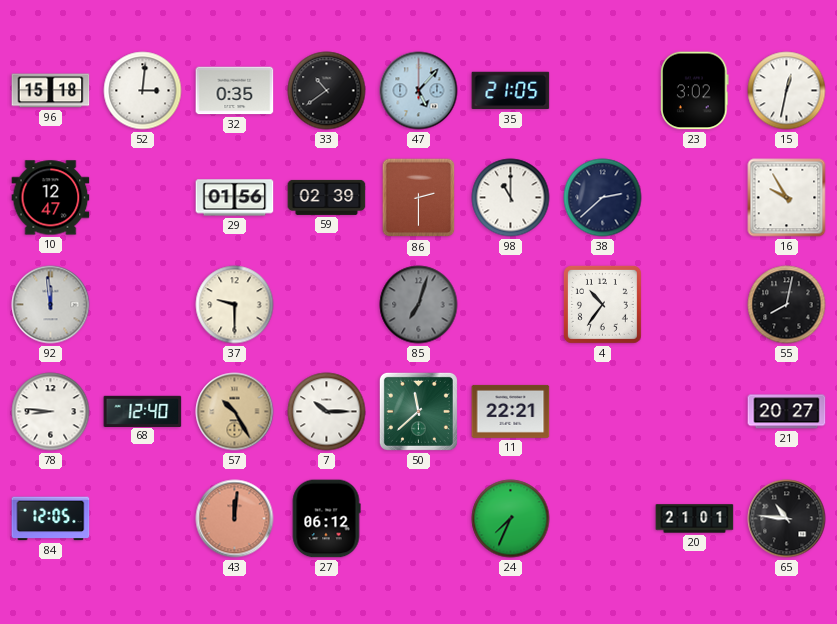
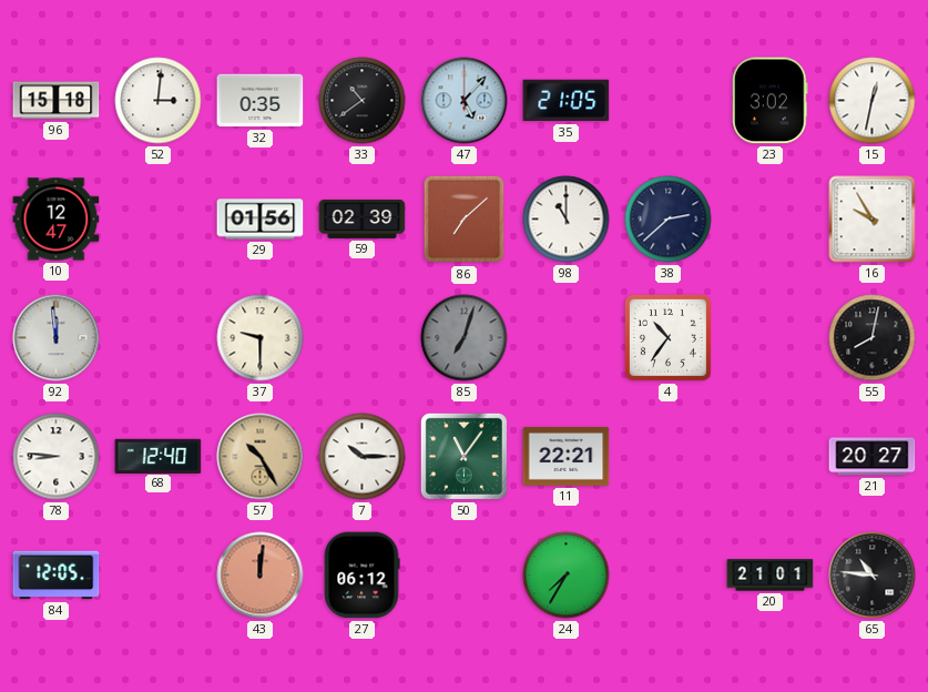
86: 2:30 -> 7:08 (465, 220)
50: 11:38 -> 11:06 (463, 456)
24: 7:34 -> 7:35 (567, 576)
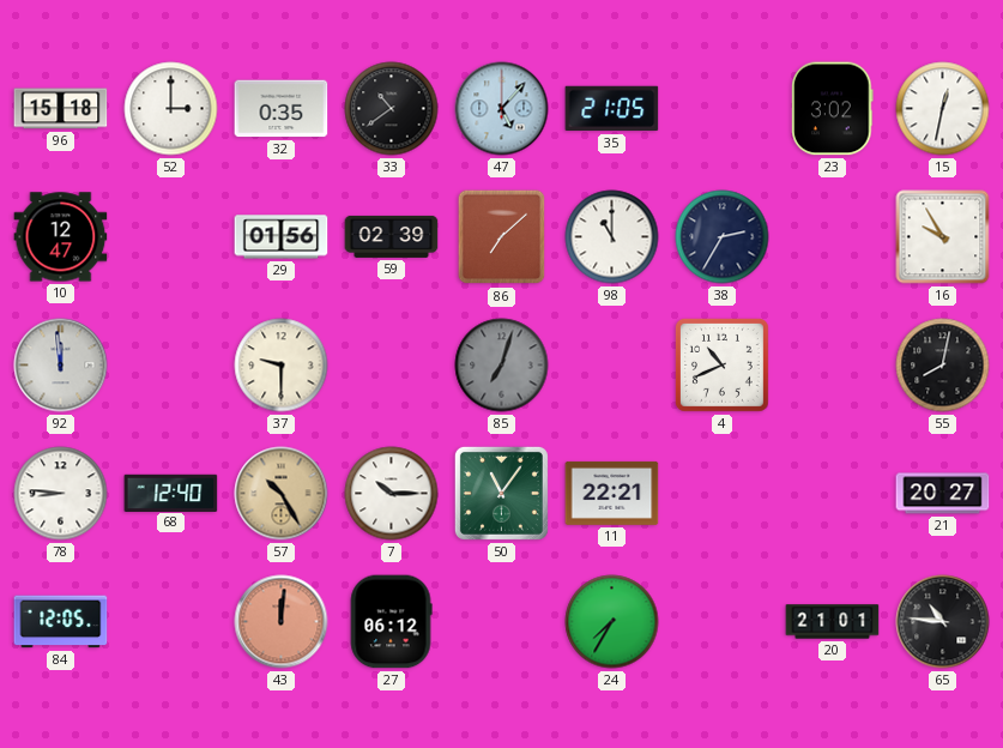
52: 3:01 -> 3:00 (171, 109)
38: 2:38 -> 2:35 (723, 237)
4: 10:36 -> 10:41 (721, 364)
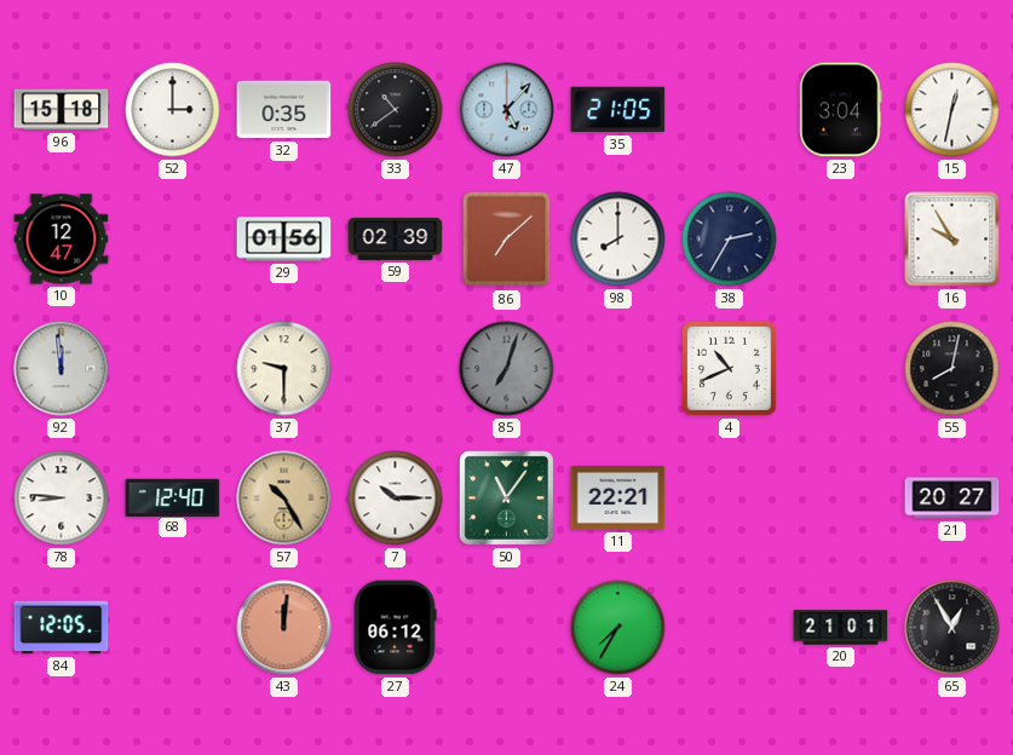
23: 3:02 -> 3:04 (841, 110)
98: 11:00 -> 8:00 (618, 240)
65: 10:46 -> 12:55 (952, 628)
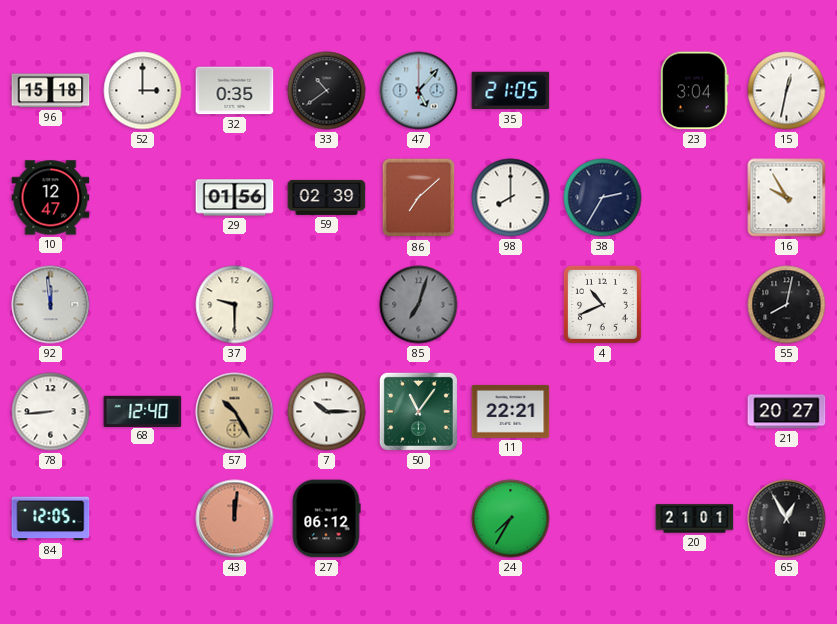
78: 8:46 -> 8:44 (51, 412)
